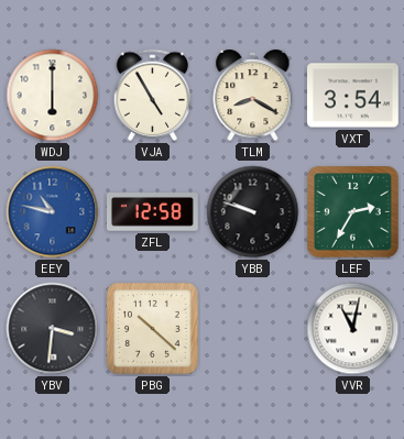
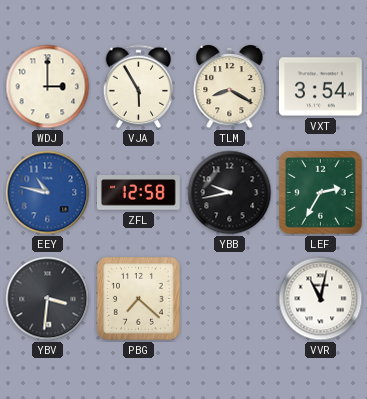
WDJ: 6:00 -> 3:00 (48, 87)
VJA: 4:55 -> 5:55 (139, 87)
YBB: 9:48 -> 9:43 (230, 193)
PBG: 10:22 -> 7:22 (139, 299)
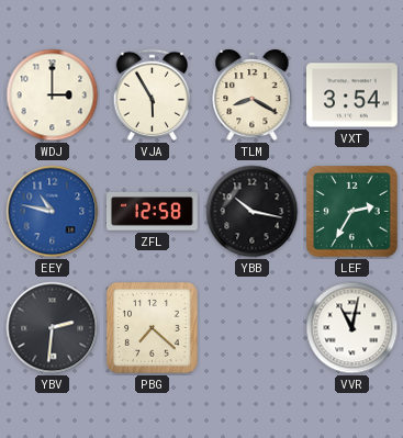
YBB: 9:43 -> 10:17 (253, 212)
YBV: 3:31 -> 2:31 (53, 328)
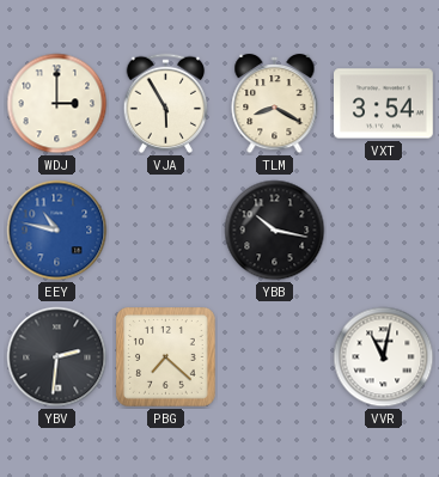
ZFL: 12:58 -> none (153, 212)
LEF: 2:35 -> none (352, 212)
